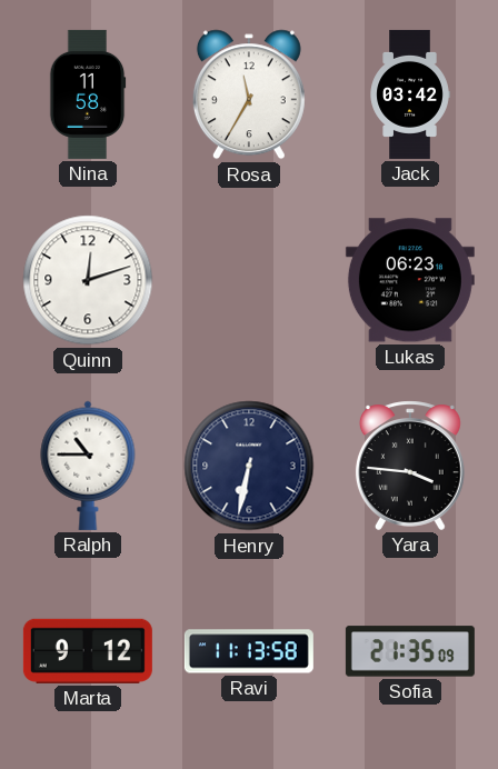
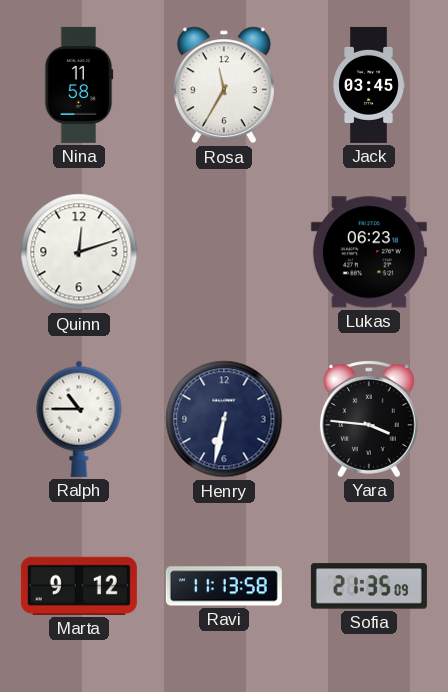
Jack: 03:42 -> 03:45 (369, 85)
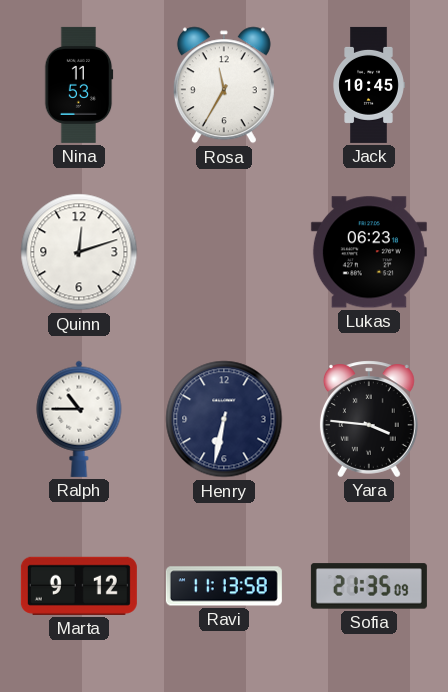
Nina: 11:58 -> 11:53 (79, 85)
Jack: 03:45 -> 10:45 (369, 85)
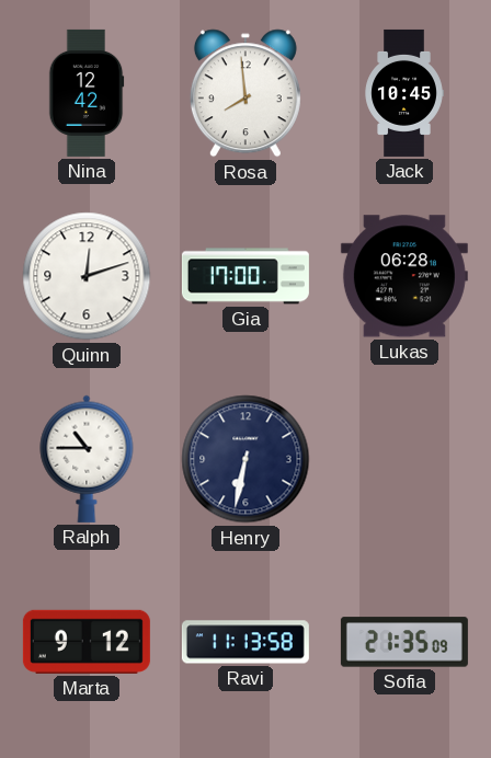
Nina: 11:53 -> 12:42 (87, 93)
Rosa: 11:35 -> 7:59 (245, 93)
Gia: none -> 17:00 (245, 276)
Lukas: 06:23 -> 06:28 (404, 276)
Yara: 3:46 -> none (369, 419)
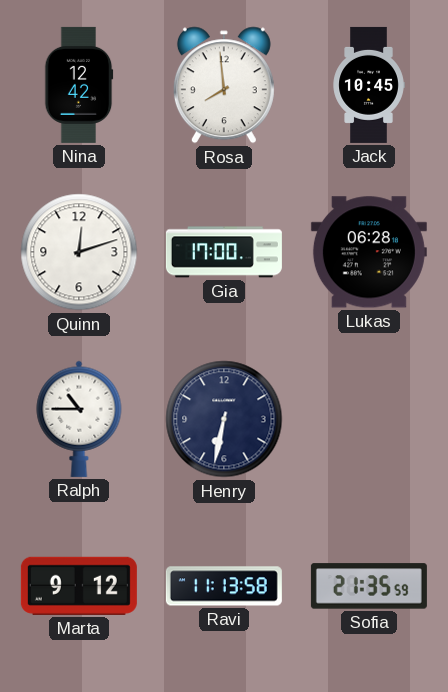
Sofia: 21:35:09 -> 21:35:59 (369, 586)
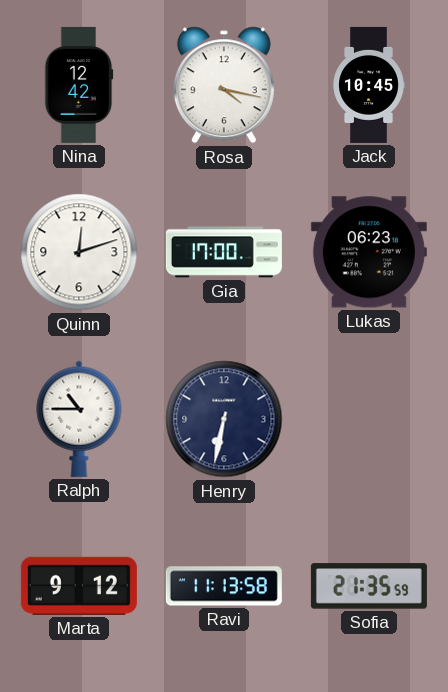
Rosa: 7:59 -> 4:17 (224, 85)
Lukas: 06:28 -> 06:23 (369, 252)
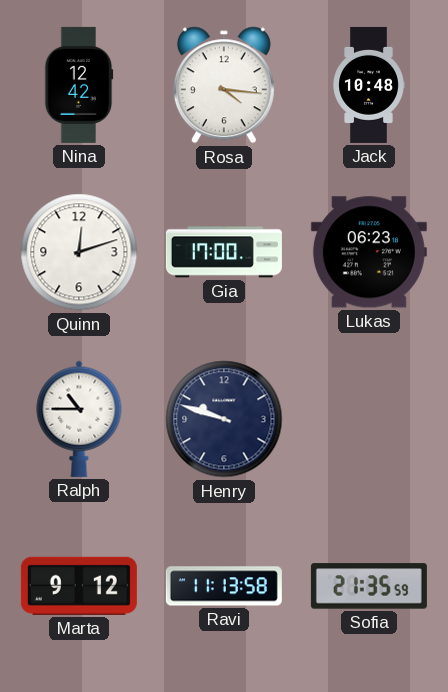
Rosa: 4:17 -> 4:16 (224, 85)
Jack: 10:45 -> 10:48 (369, 85)
Henry: 6:32 -> 9:48 (224, 419)
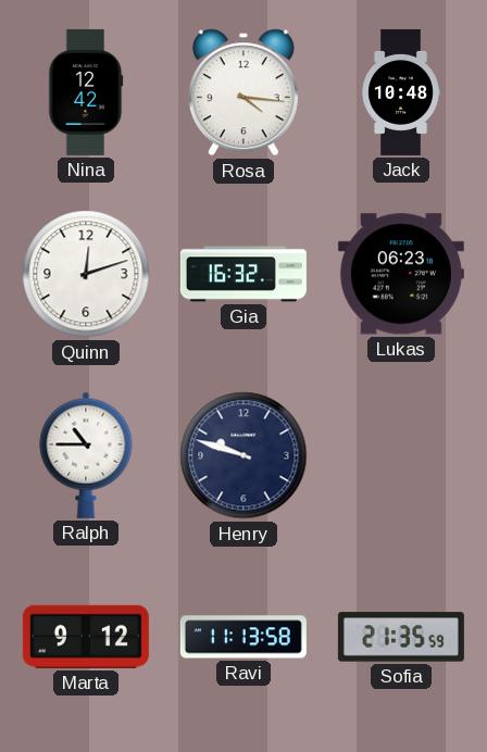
Gia: 17:00 -> 16:32 (243, 274)
